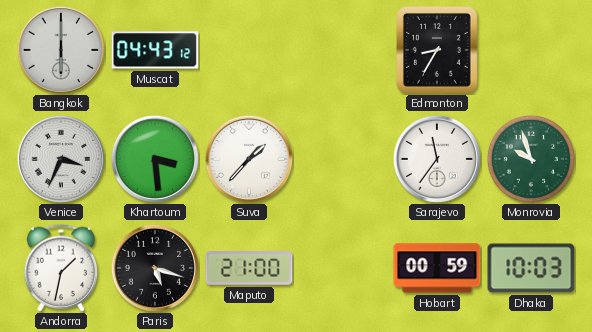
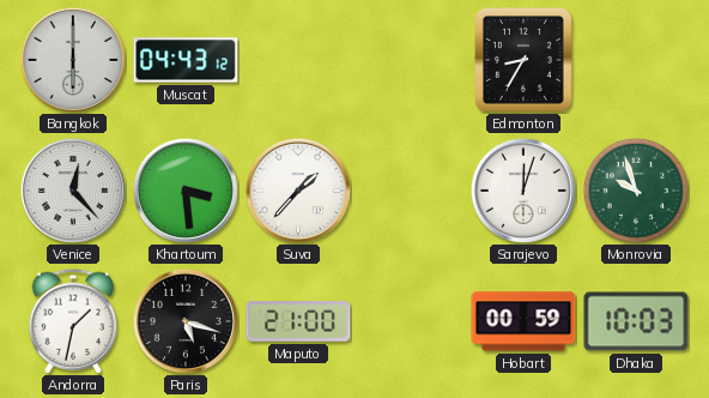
Venice: 3:34 -> 12:23 (73, 191)
Sarajevo: 11:36 -> 12:03 (523, 191)
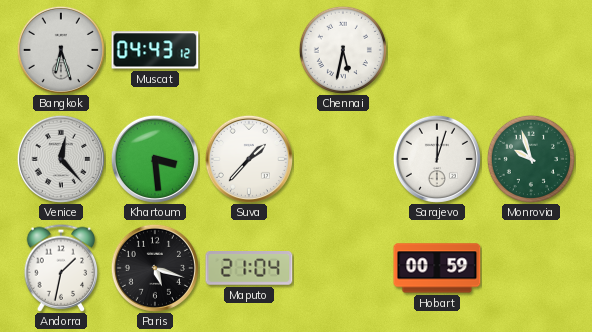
Bangkok: 6:00 -> 6:27 (61, 50)
Chennai: none -> 5:32 (343, 50)
Edmonton: 8:35 -> none (525, 61)
Maputo: 21:00 -> 21:04 (249, 268)
Dhaka: 10:03 -> none (636, 321)
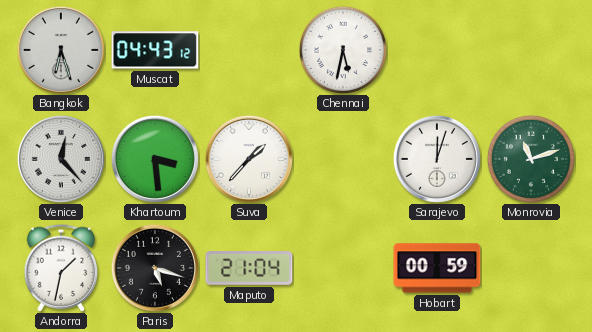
Monrovia: 9:57 -> 11:12 (531, 159)
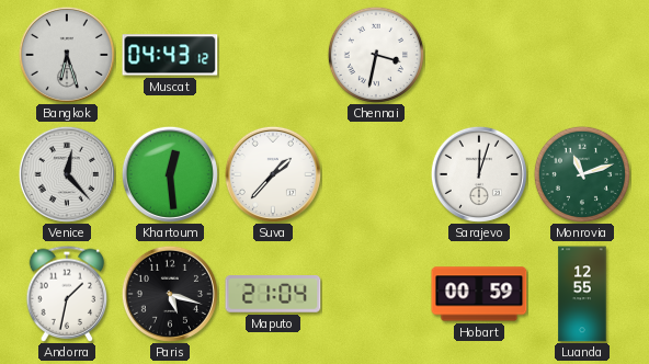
Chennai: 5:32 -> 3:32 (376, 55)
Khartoum: 3:29 -> 12:29 (170, 174)
Luanda: none -> 12:55 (582, 294)
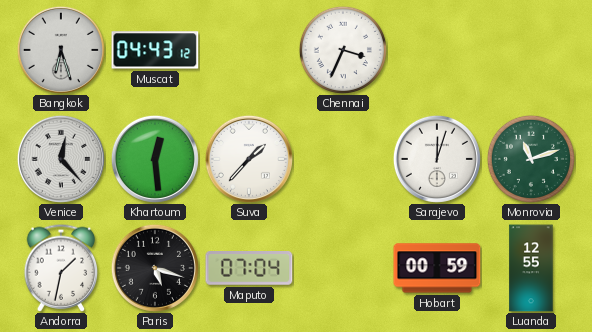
Chennai: 3:32 -> 3:34 (343, 50)
Maputo: 21:04 -> 07:04 (249, 268)
